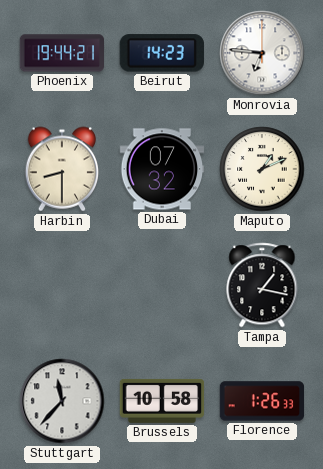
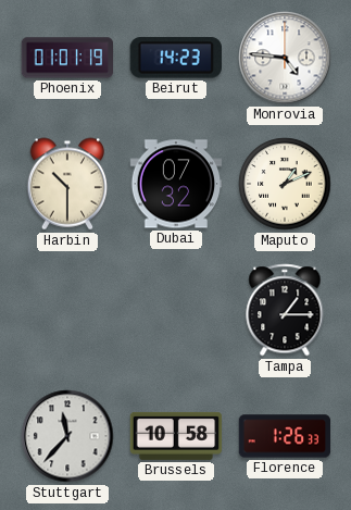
Phoenix: 19:44 -> 01:01 (67, 58)
Monrovia: 6:46 -> 4:46 (285, 58)
Harbin: 8:30 -> 10:30 (66, 184)
Tampa: 1:17 -> 1:15 (285, 310)
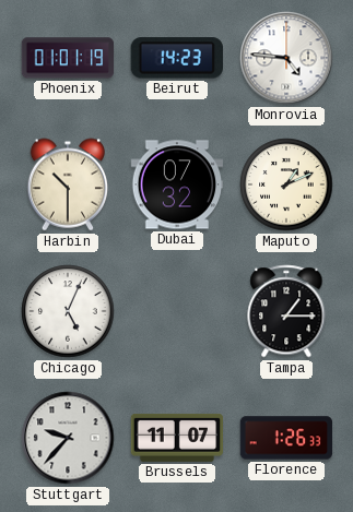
Chicago: none -> 5:04 (68, 311)
Stuttgart: 11:37 -> 9:37 (68, 438)
Brussels: 10:58 -> 11:07 (177, 438)
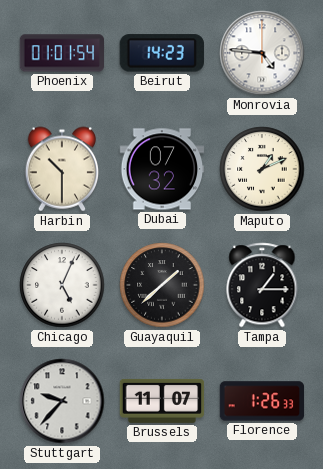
Phoenix: 01:01:19 -> 01:01:54 (62, 53)
Guayaquil: none -> 1:38 (162, 285)
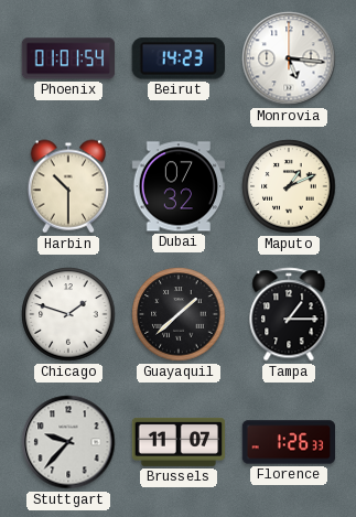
Monrovia: 4:46 -> 5:16 (289, 58)
Chicago: 5:04 -> 1:48 (68, 314)
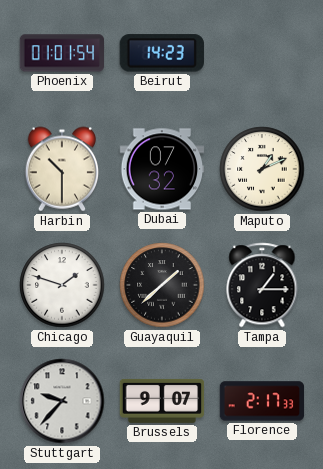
Monrovia: 5:16 -> none (289, 58)
Brussels: 11:07 -> 9:07 (162, 401)
Florence: 1:26 -> 2:17 (262, 401)
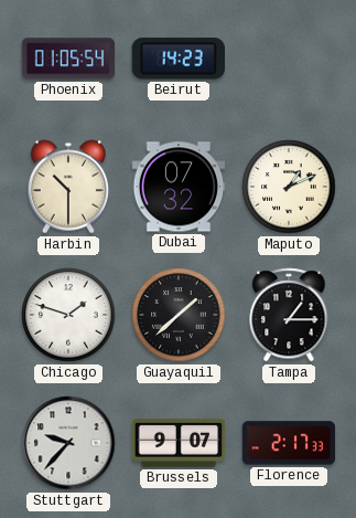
Phoenix: 01:01 -> 01:05 (68, 59)
